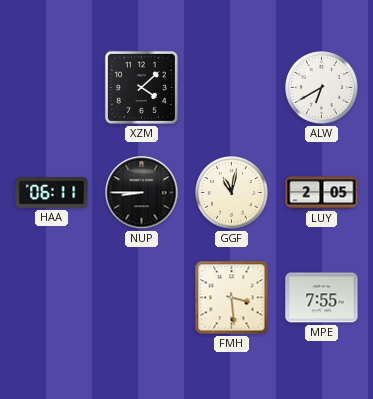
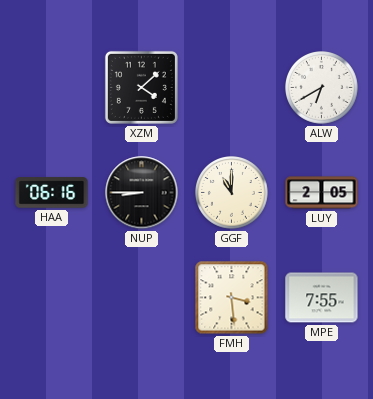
HAA: 06:11 -> 06:16 (52, 193)
GGF: 11:02 -> 11:00 (232, 193)
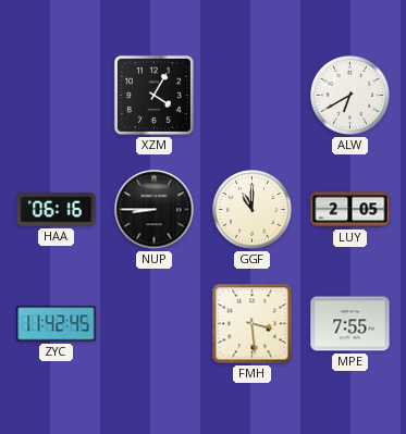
XZM: 4:08 -> 4:05 (153, 95)
ZYC: none -> 11:42 (57, 324)
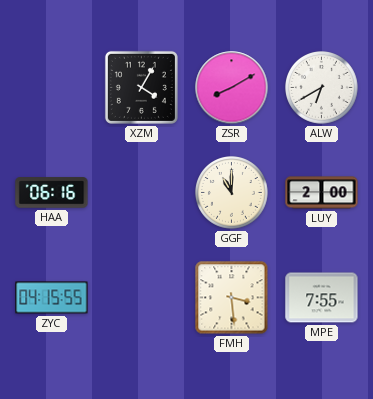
ZSR: none -> 8:10 (232, 88)
NUP: 8:45 -> none (155, 210)
LUY: 2:05 -> 2:00 (322, 193)
ZYC: 11:42 -> 04:15 (52, 298)
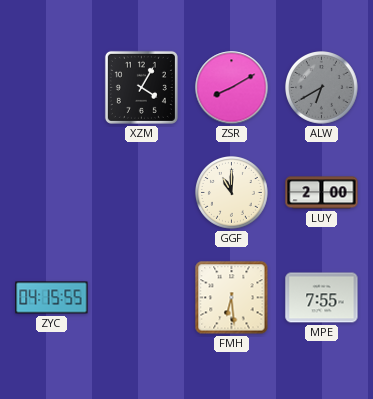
ALW dial: white -> grey (322, 88)
HAA: 06:16 -> none (52, 193)
FMH: 3:29 -> 6:29 (232, 298)
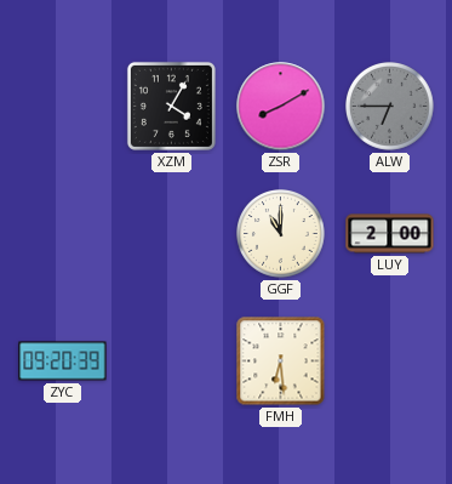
ALW: 6:40 -> 6:45 (390, 107)
ZYC: 04:15 -> 09:20 (63, 361)
MPE: 7:55 -> none (322, 298)
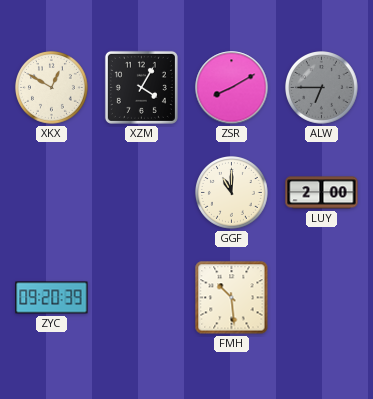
XKX: none -> 12:50 (52, 88)
FMH: 6:29 -> 10:29 (232, 298)
